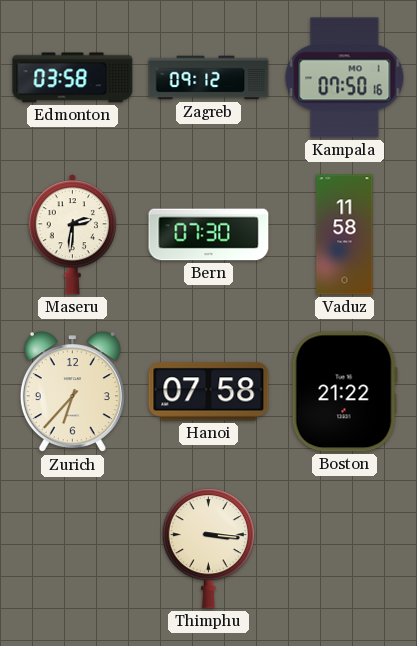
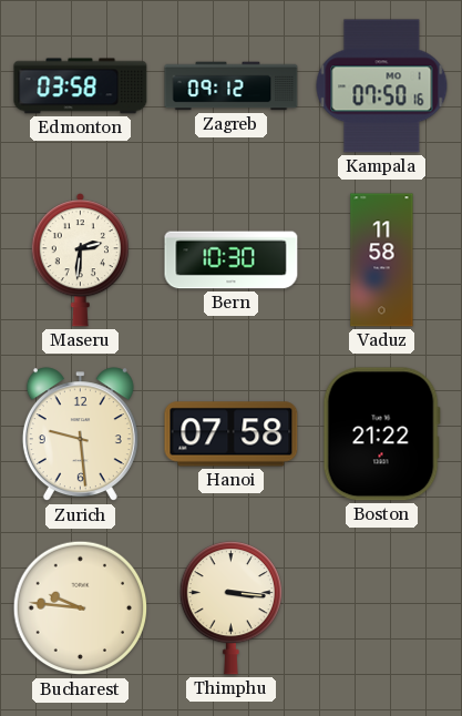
Bern: 07:30 -> 10:30 (232, 260)
Zurich: 6:37 -> 9:29 (80, 434)
Bucharest: none -> 9:46 (81, 608)
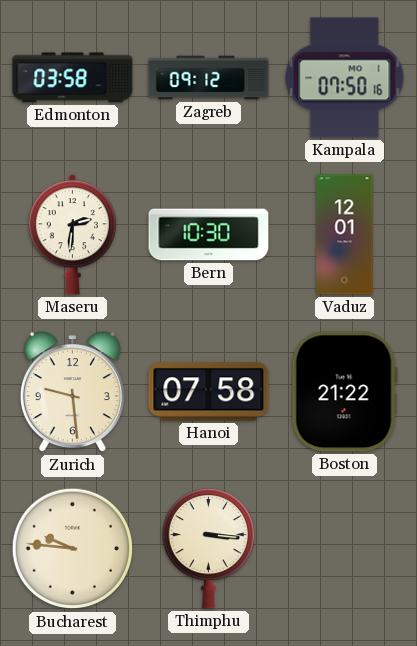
Vaduz: 11:58 -> 12:01 (345, 235)
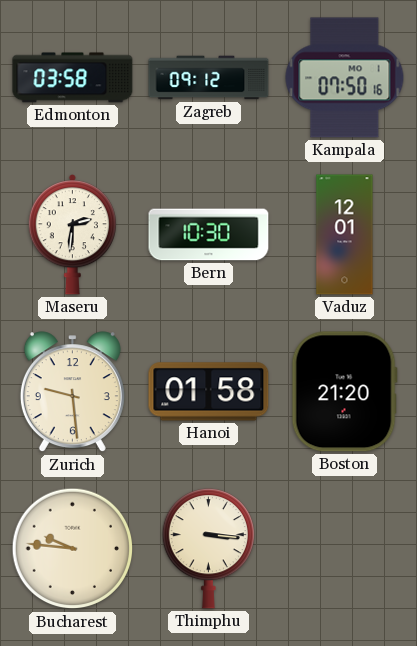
Hanoi: 07:58 -> 01:58 (209, 392)
Boston: 21:22 -> 21:20 (344, 392)
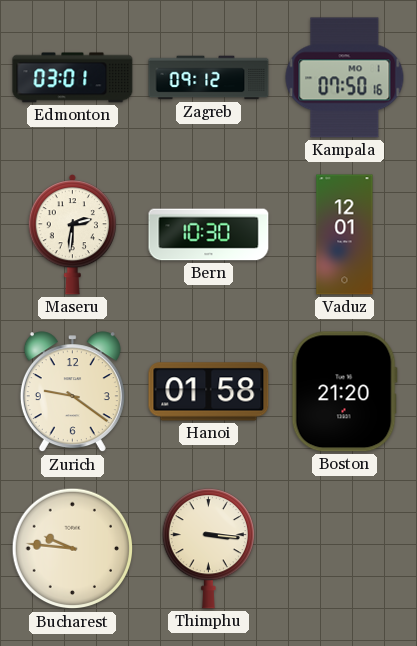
Edmonton: 03:58 -> 03:01 (73, 78)
Zurich: 9:29 -> 9:21 (72, 392)
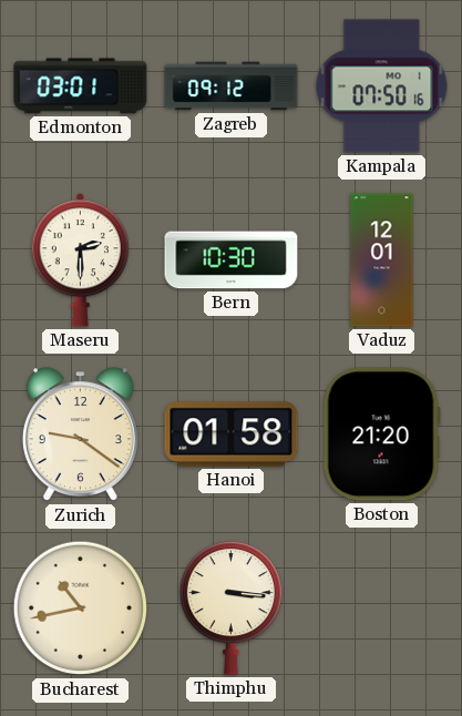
Maseru: 2:31 -> 2:30 (80, 260)
Bucharest: 9:46 -> 10:43 (81, 608)
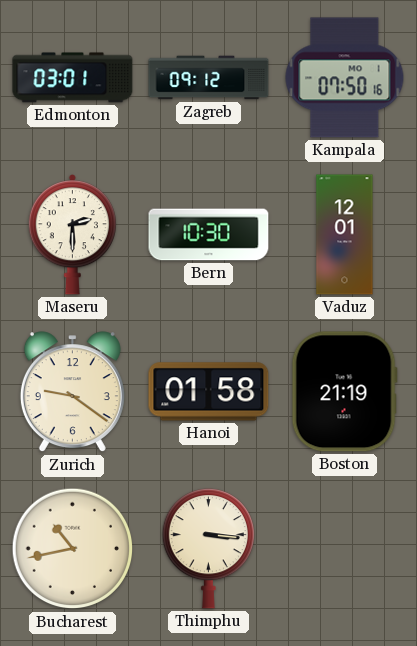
Boston: 21:20 -> 21:19 (344, 392)
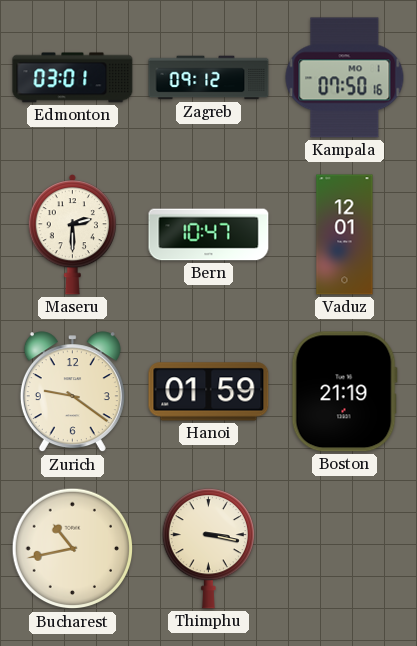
Bern: 10:30 -> 10:47 (209, 235)
Hanoi: 01:58 -> 01:59 (209, 392)
Thimphu: 3:16 -> 3:17 (208, 549)
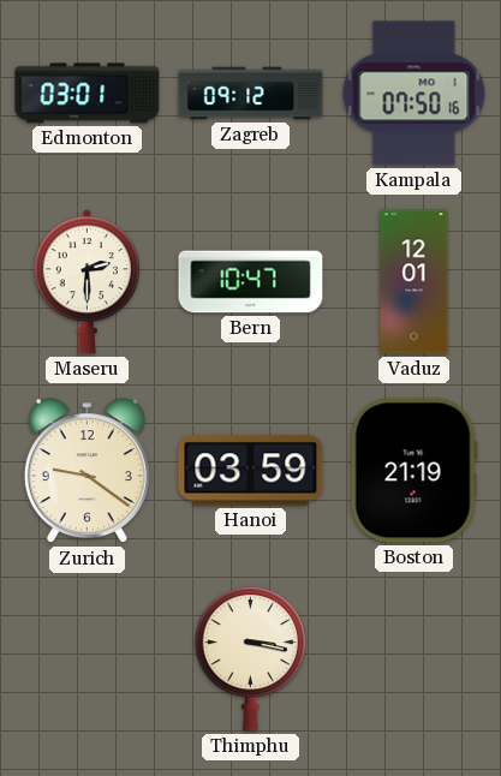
Hanoi: 01:59 -> 03:59 (251, 471)
Bucharest: 10:43 -> none (73, 549)
